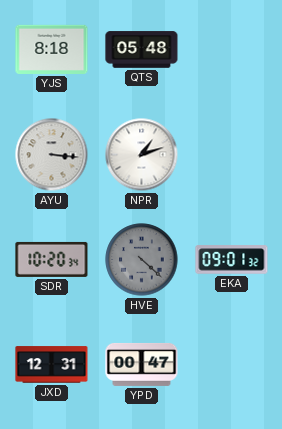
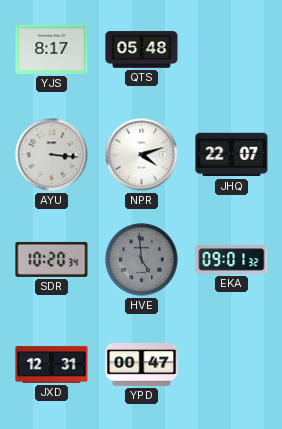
YJS: 8:18 -> 8:17 (52, 49)
NPR: 1:12 -> 4:12 (142, 155)
JHQ: none -> 22:07 (232, 155)
HVE: 4:22 -> 4:59 (142, 260)
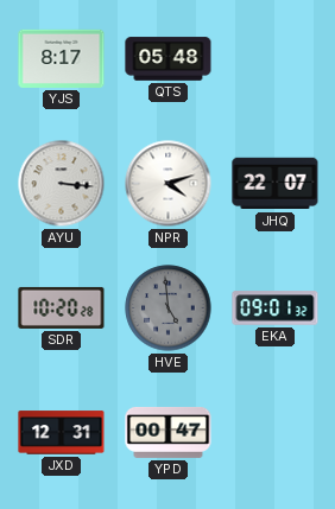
SDR: 10:20:34 -> 10:20:28 (62, 307)
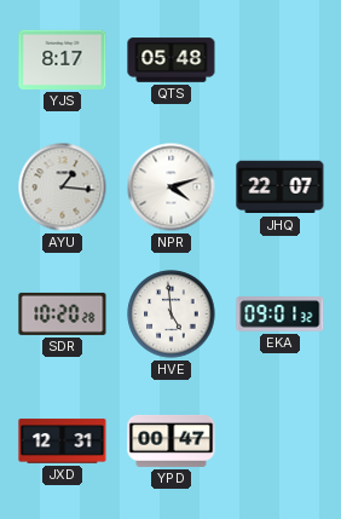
AYU: 3:16 -> 1:16 (63, 188)
HVE dial: grey -> white (172, 315)
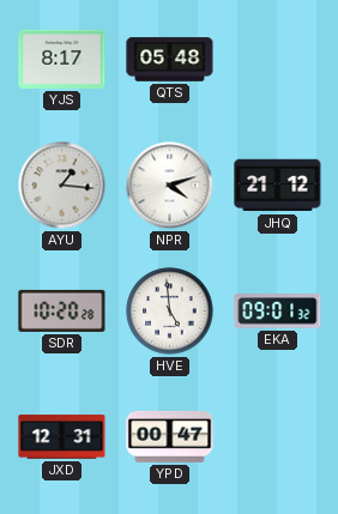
JHQ: 22:07 -> 21:12 (278, 186)
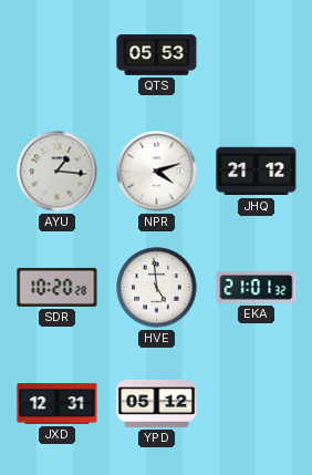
YJS: 8:17 -> none (62, 59)
QTS: 05:48 -> 05:53 (157, 55)
EKA: 09:01 -> 21:01 (257, 288)
YPD: 00:47 -> 05:12 (157, 403)
